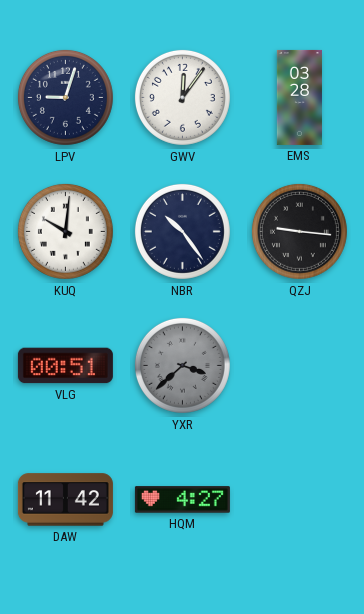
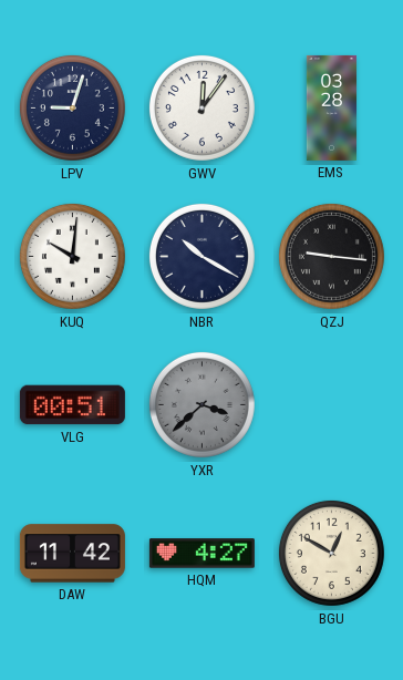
NBR: 10:24 -> 10:20 (201, 256)
BGU: none -> 12:50 (331, 553)
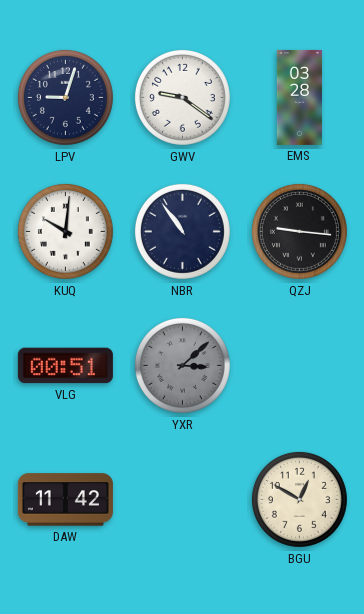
GWV: 12:06 -> 9:21 (182, 97)
NBR: 10:20 -> 10:54 (182, 231)
YXR: 3:38 -> 3:08 (182, 365)
HQM: 4:27 -> none (201, 554)
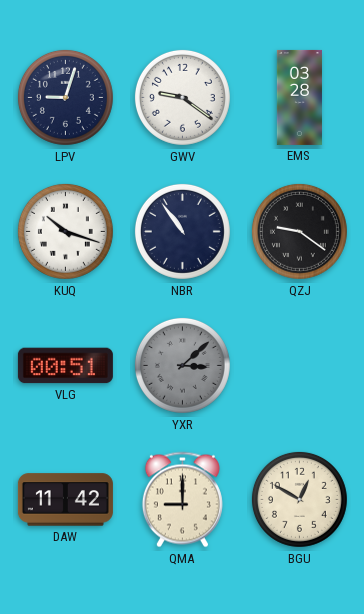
KUQ: 10:01 -> 10:18 (65, 231)
QZJ: 9:16 -> 9:21 (299, 231)
QMA: none -> 9:00 (182, 500)
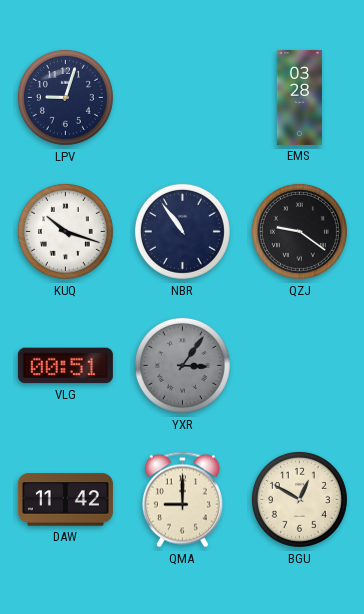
GWV: 9:21 -> none (182, 97)
YXR: 3:08 -> 3:06 (182, 365)
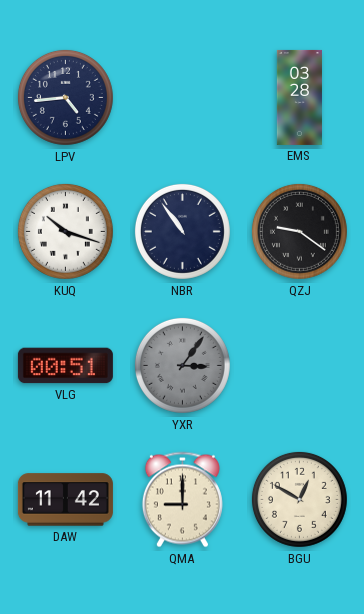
LPV: 9:03 -> 4:44 (65, 97)
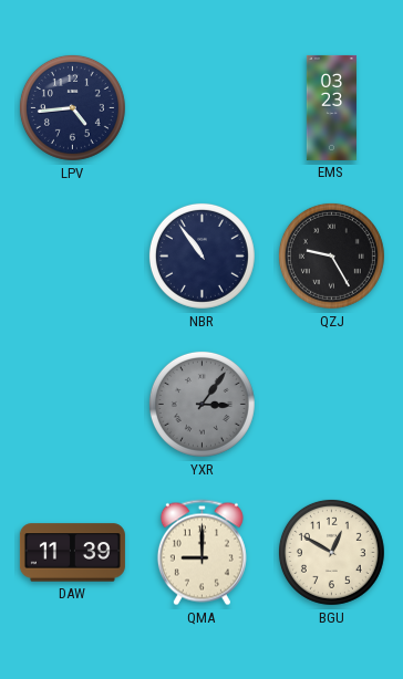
EMS: 03:28 -> 03:23 (331, 107)
KUQ: 10:18 -> none (65, 231)
QZJ: 9:21 -> 9:25 (331, 255)
VLG: 00:51 -> none (65, 366)
DAW: 11:42 -> 11:39 (72, 553)
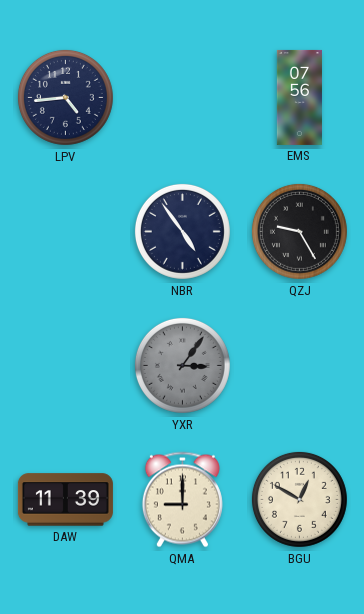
EMS: 03:23 -> 07:56 (299, 97)
NBR: 10:54 -> 4:54 (182, 231)
